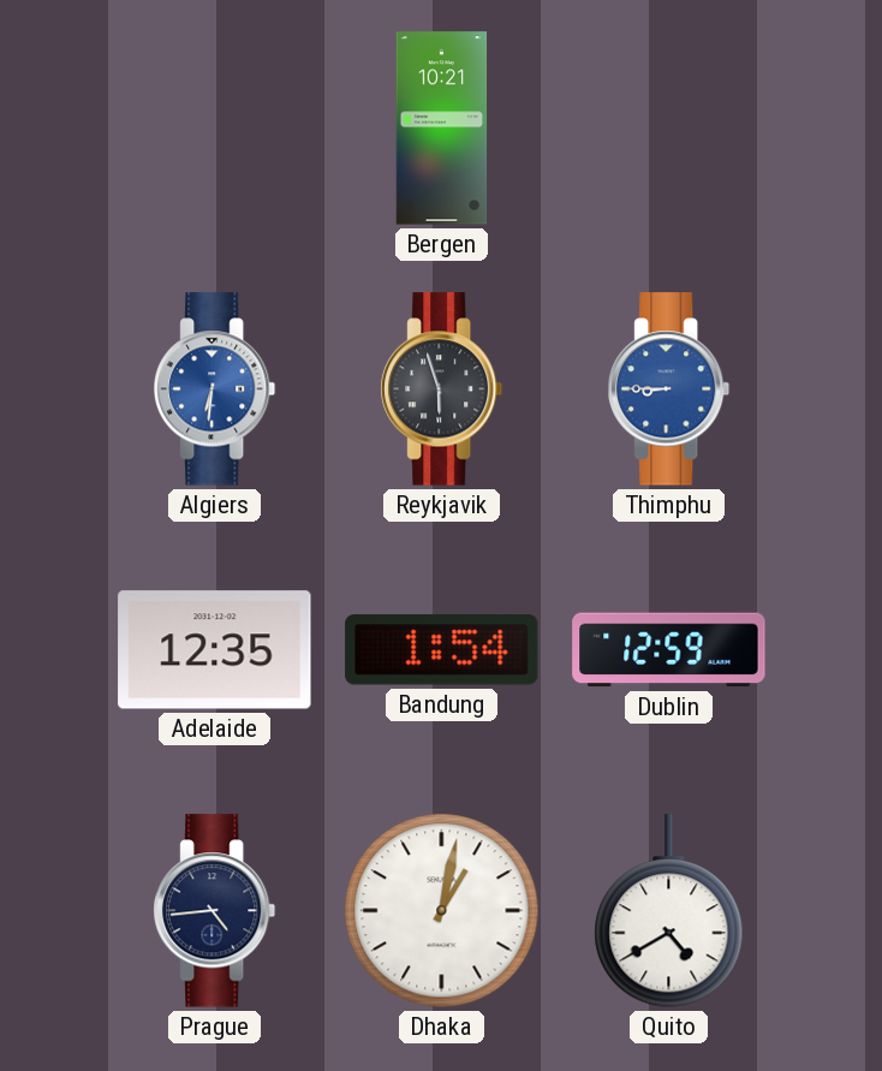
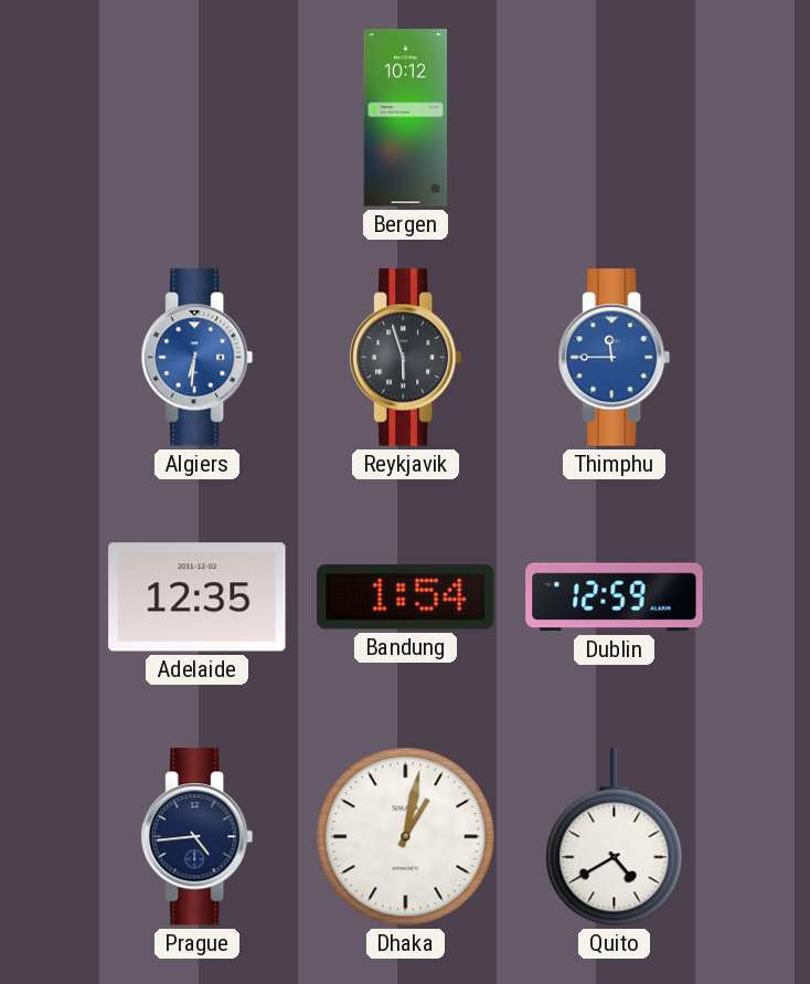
Bergen: 10:21 -> 10:12 (406, 118)
Thimphu: 8:45 -> 11:45 (615, 358)
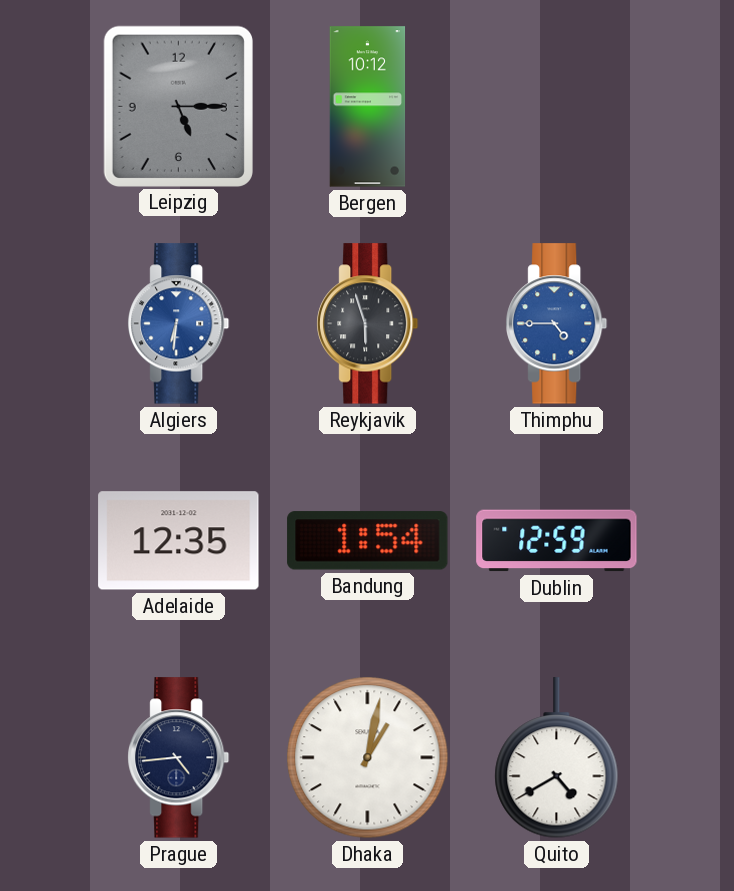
Leipzig: none -> 5:15 (178, 106)
Thimphu: 11:45 -> 4:45 (557, 324)
